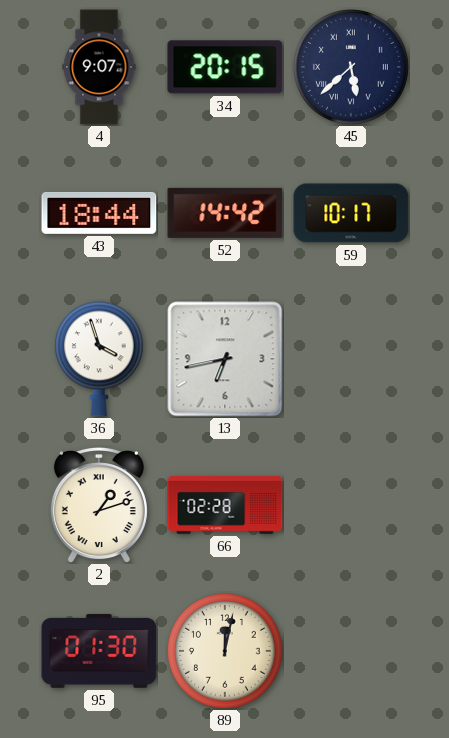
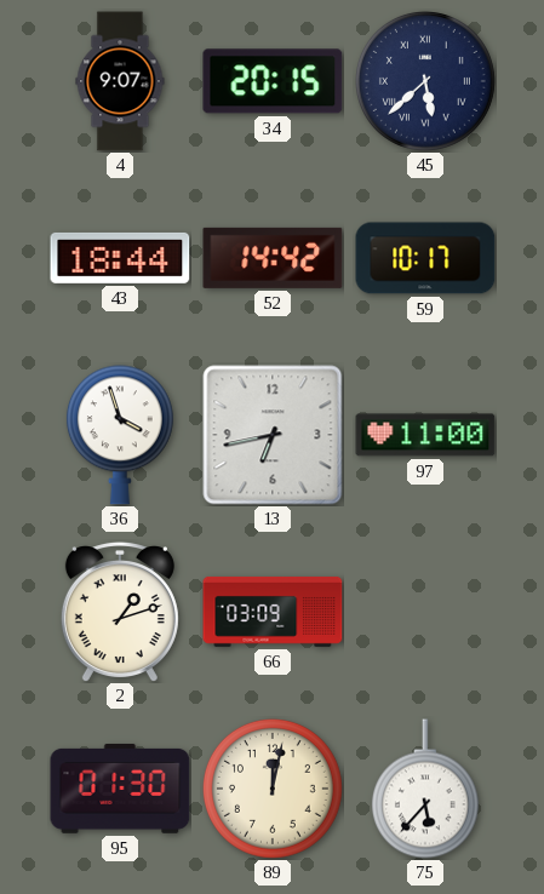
97: none -> 11:00 (425, 435)
66: 02:28 -> 03:09 (273, 612)
75: none -> 5:37 (425, 789)
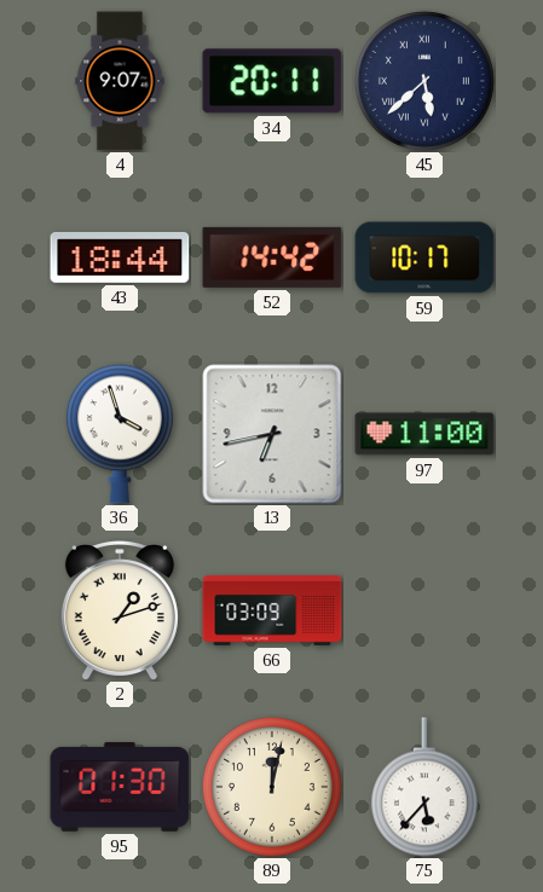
34: 20:15 -> 20:11 (272, 81)
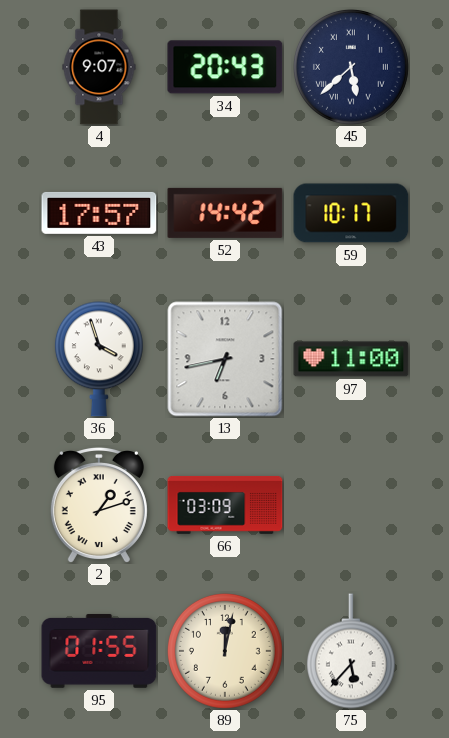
34: 20:11 -> 20:43 (225, 67)
43: 18:44 -> 17:57 (99, 213)
95: 01:30 -> 01:55 (99, 651)
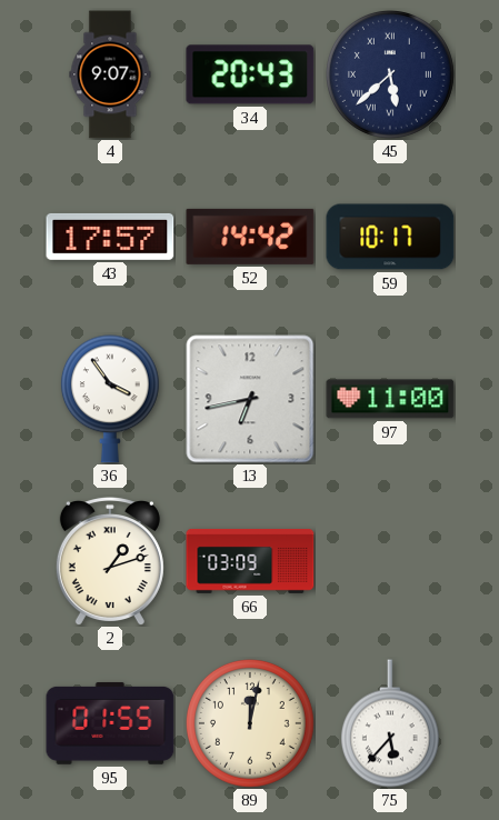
36: 3:57 -> 3:54 (110, 399)
